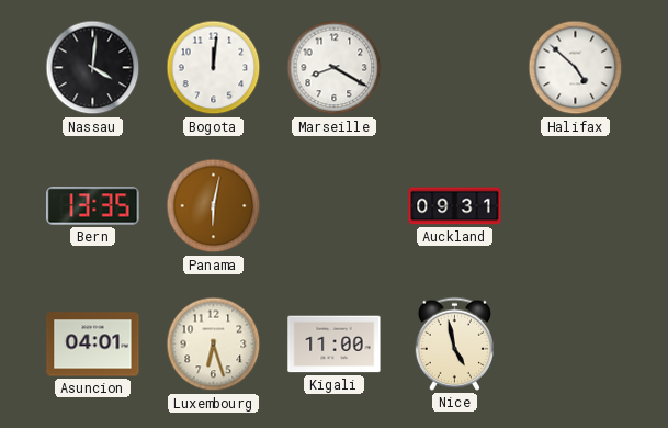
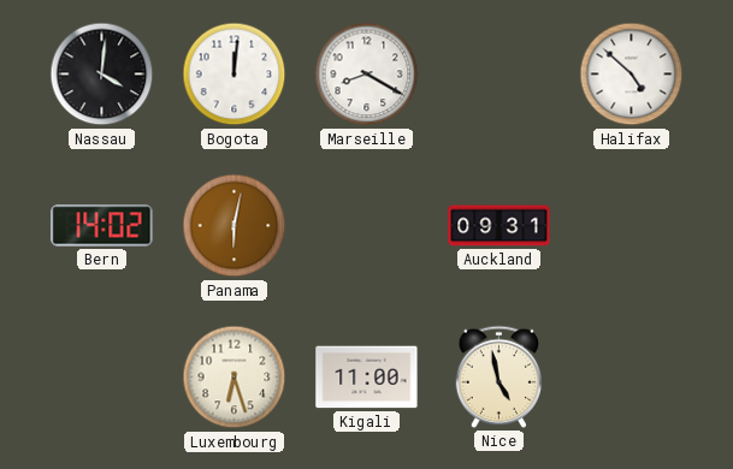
Bern: 13:35 -> 14:02 (102, 226)
Asuncion: 04:01 -> none (93, 345)
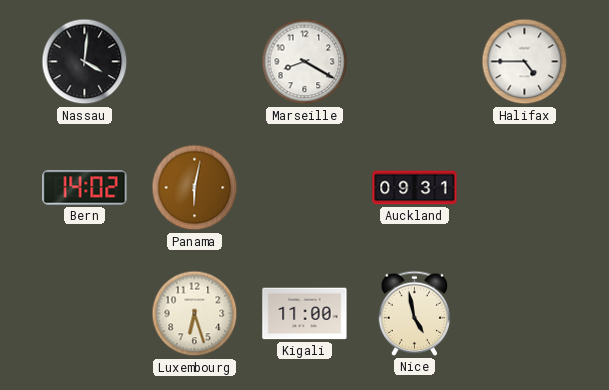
Bogota: 12:01 -> none (235, 75)
Halifax: 4:52 -> 4:45 (525, 62)
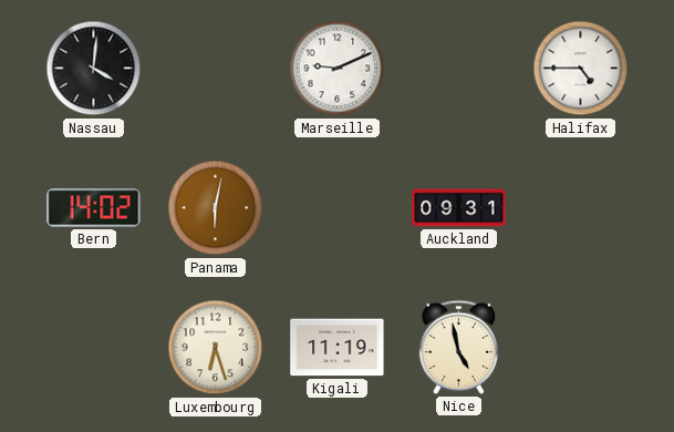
Marseille: 8:20 -> 9:11 (338, 69)
Kigali: 11:00 -> 11:19 (338, 348)
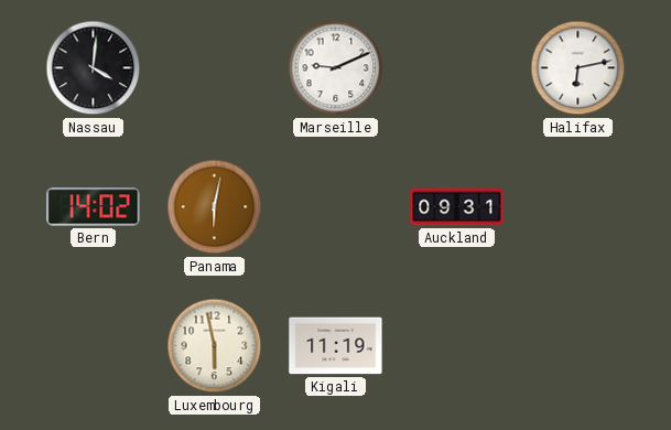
Halifax: 4:45 -> 6:13 (578, 68)
Luxembourg: 6:27 -> 5:58 (215, 346)
Nice: 4:58 -> none (459, 347)
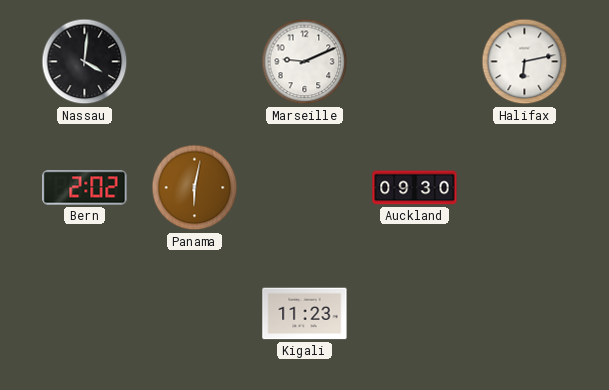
Bern: 14:02 -> 2:02 (85, 188)
Auckland: 09:31 -> 09:30 (415, 188)
Luxembourg: 5:58 -> none (215, 346)
Kigali: 11:19 -> 11:23 (305, 314)
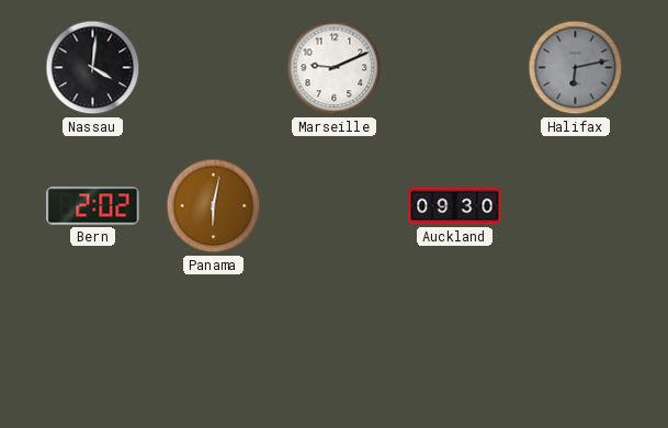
Halifax dial: white -> grey (576, 68)
Kigali: 11:23 -> none (305, 314)
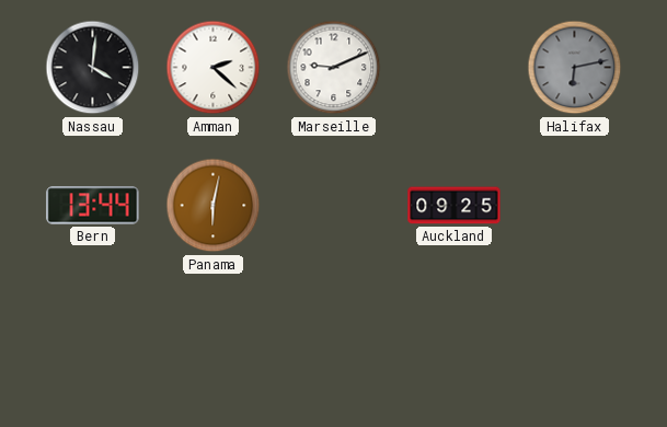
Amman: none -> 2:22 (214, 68)
Bern: 2:02 -> 13:44 (93, 206)
Auckland: 09:30 -> 09:25 (455, 206)
